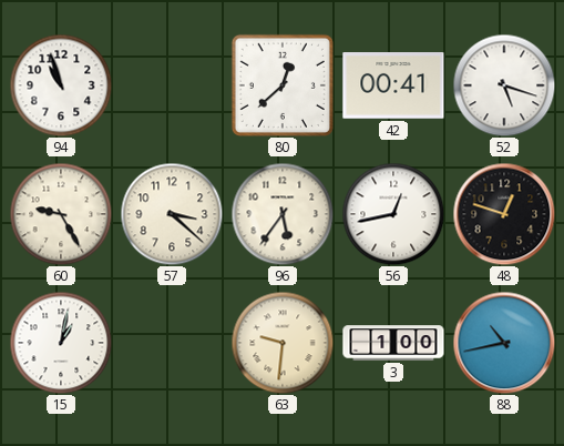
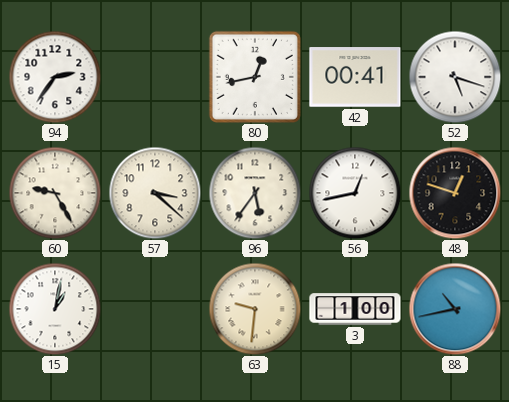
94: 10:57 -> 2:36 (55, 77)
80: 12:38 -> 12:43 (255, 77)
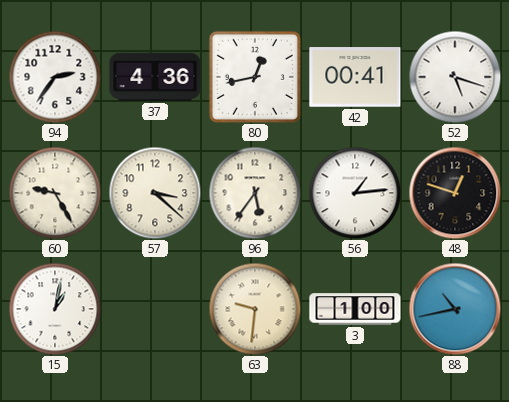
37: none -> 4:36 (155, 77)
56: 12:43 -> 1:14 (355, 193)
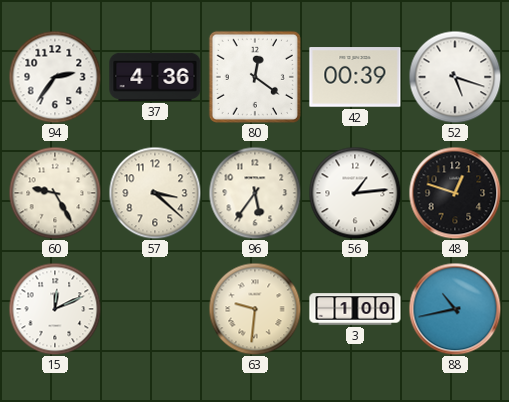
80: 12:43 -> 12:21 (255, 77)
42: 00:41 -> 00:39 (355, 77)
15: 1:02 -> 12:11 (55, 309)
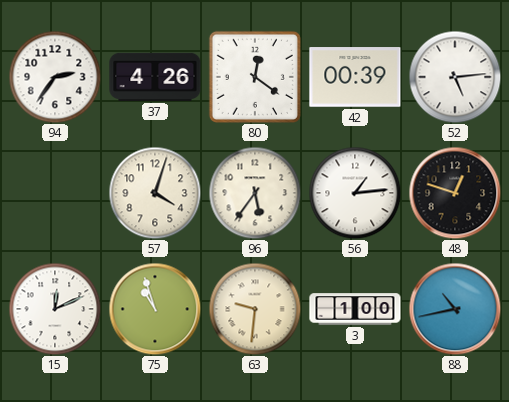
37: 4:36 -> 4:26 (155, 77)
52: 5:18 -> 5:14 (455, 77)
60: 9:25 -> none (55, 193)
57: 3:22 -> 4:03 (155, 193)
75: none -> 10:57 (155, 309)
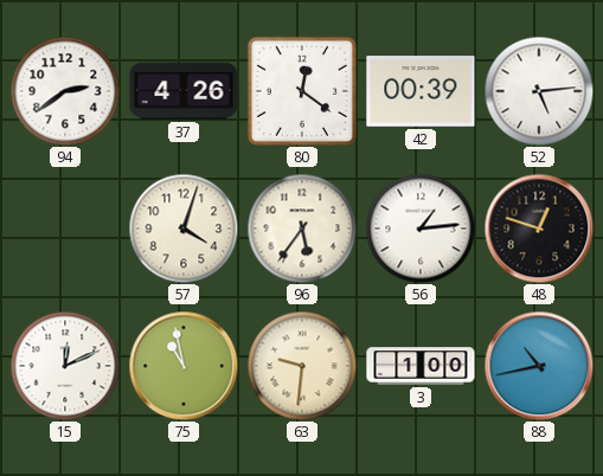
94: 2:36 -> 2:39 (65, 91)
75: 10:57 -> 10:58 (184, 366)
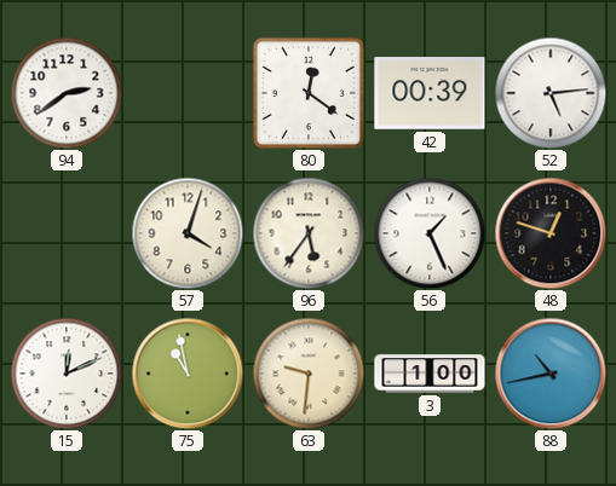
37: 4:26 -> none (184, 91)
56: 1:14 -> 1:26 (430, 233)
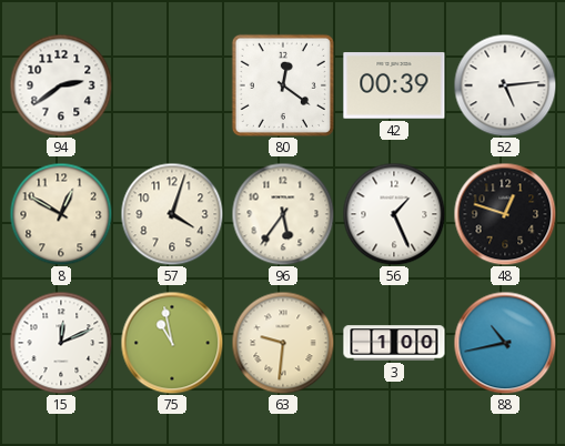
8: none -> 12:50 (61, 214)
